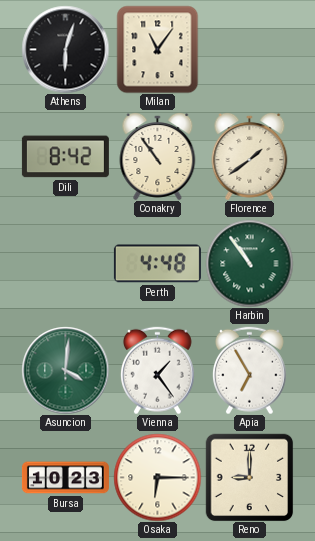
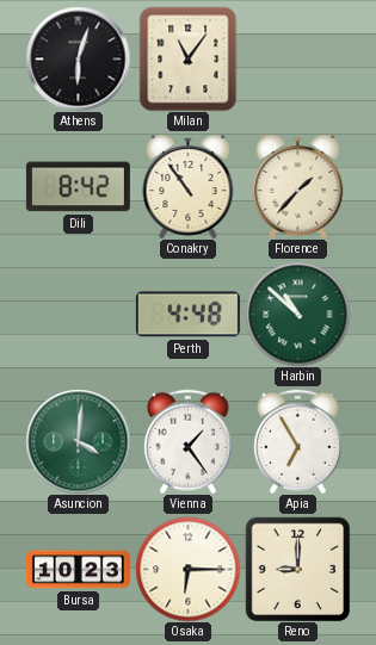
Florence: 1:39 -> 1:37 (298, 186)
Harbin: 10:54 -> 10:52 (297, 314)
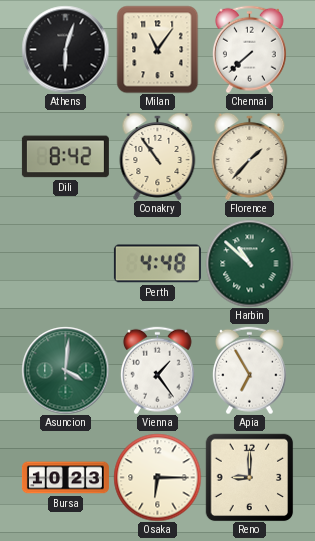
Chennai: none -> 7:38 (249, 49)
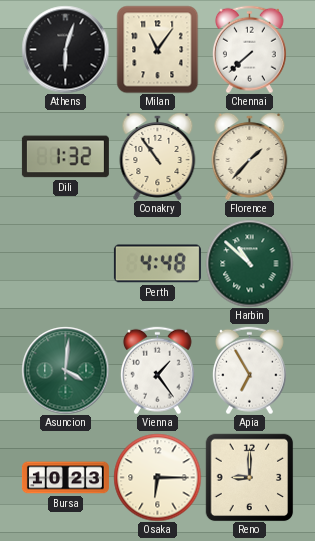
Dili: 8:42 -> 1:32 (65, 157)
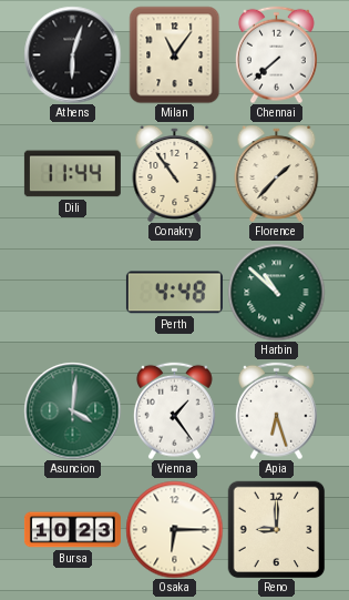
Dili: 1:32 -> 11:44 (72, 174)
Apia: 6:55 -> 6:27 (276, 410)
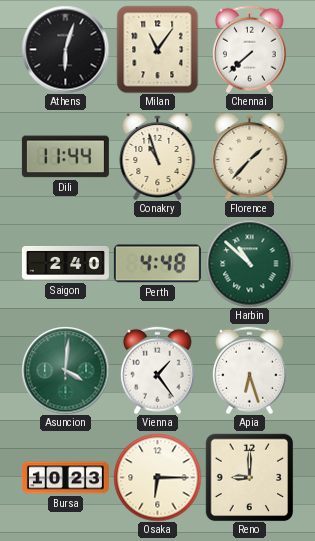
Conakry: 10:54 -> 10:57 (158, 156)
Saigon: none -> 2:40 (65, 264)
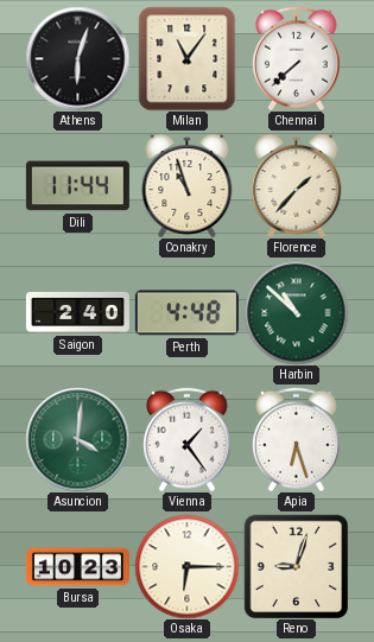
Reno: 9:00 -> 9:03 (296, 566)
